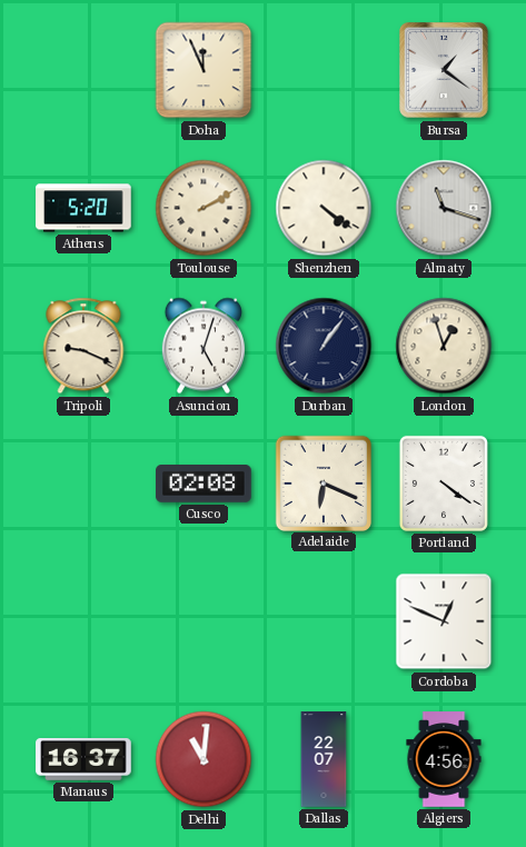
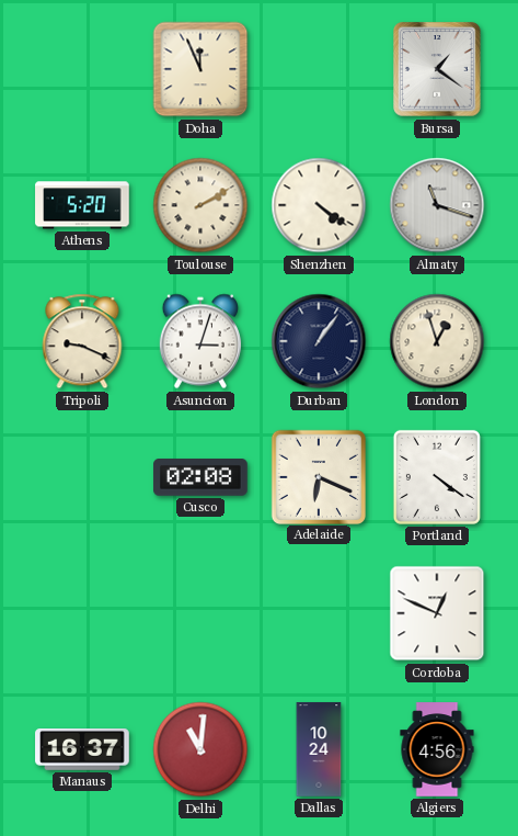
Asuncion: 5:03 -> 3:03 (200, 341)
Dallas: 22:07 -> 10:24 (319, 749)
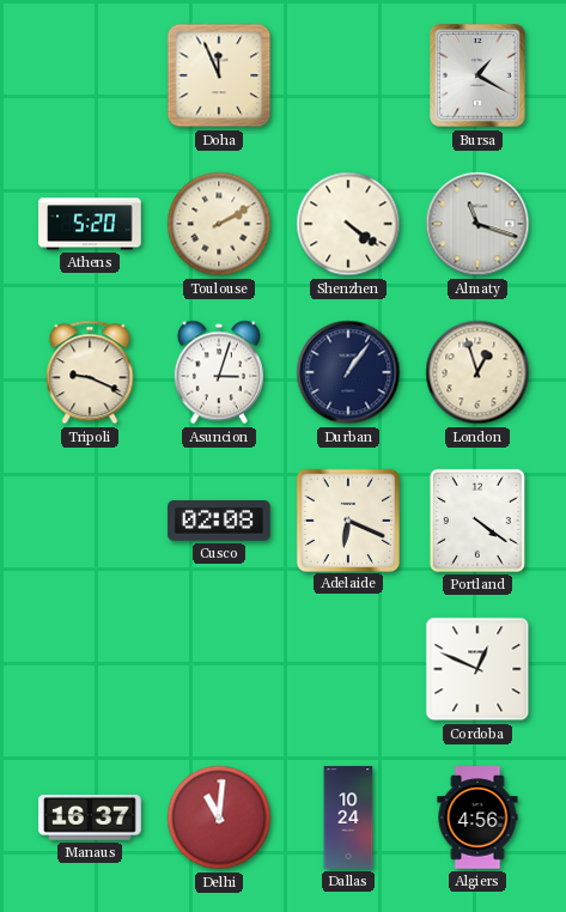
Bursa: 1:21 -> 1:20 (477, 75)
